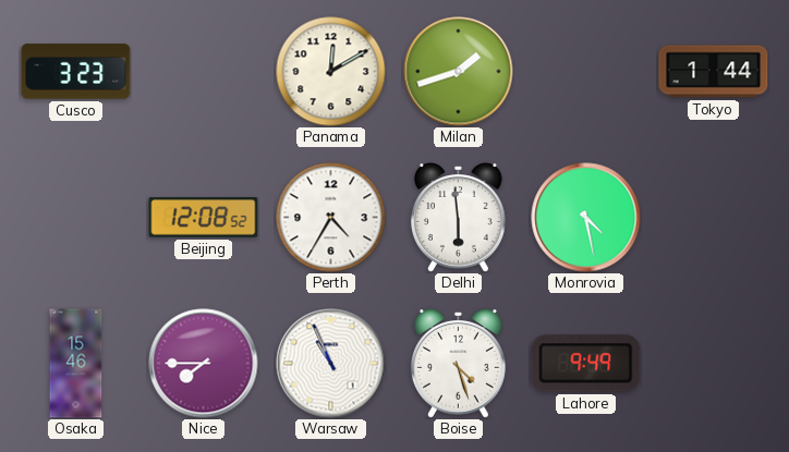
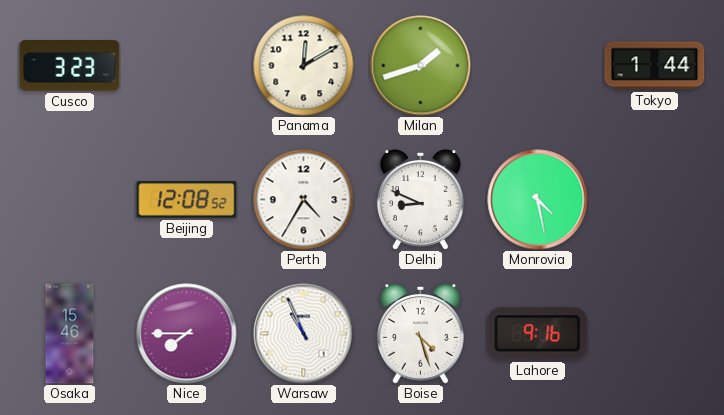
Delhi: 5:59 -> 8:49 (420, 200)
Lahore: 9:49 -> 9:16 (538, 334)
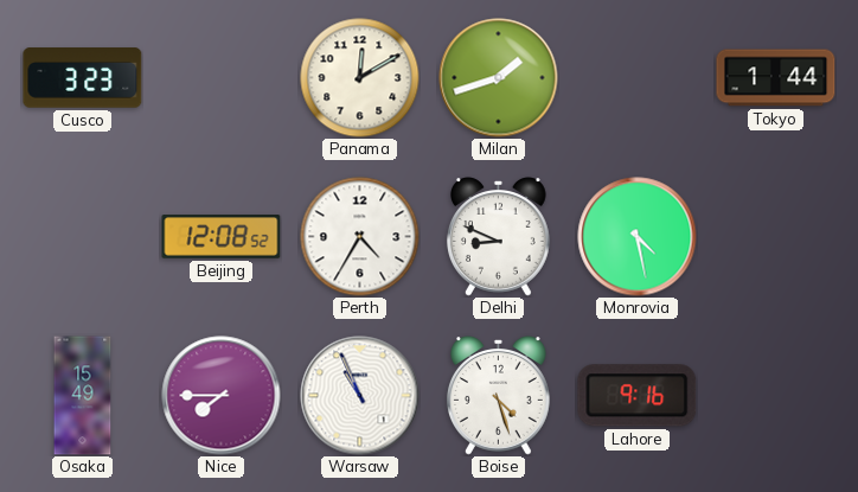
Osaka: 15:46 -> 15:49 (83, 396)
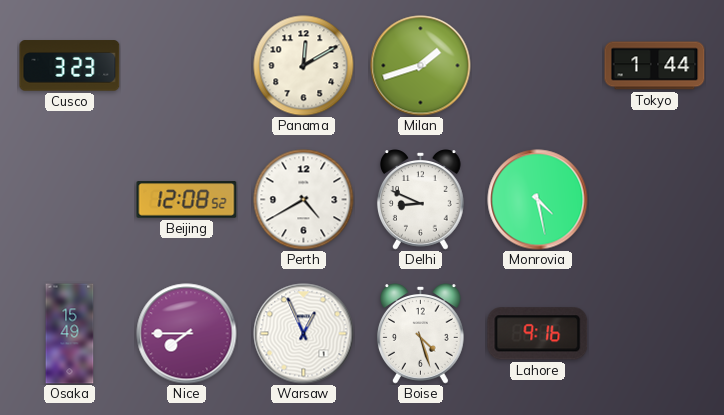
Perth: 4:35 -> 4:40 (304, 200)
Warsaw: 10:56 -> 12:56 (304, 334)
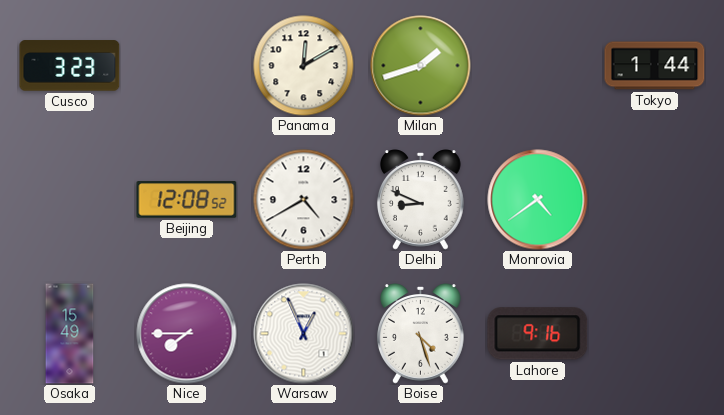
Monrovia: 4:28 -> 4:39 (538, 200)
